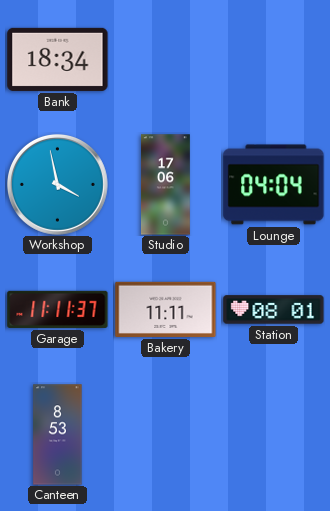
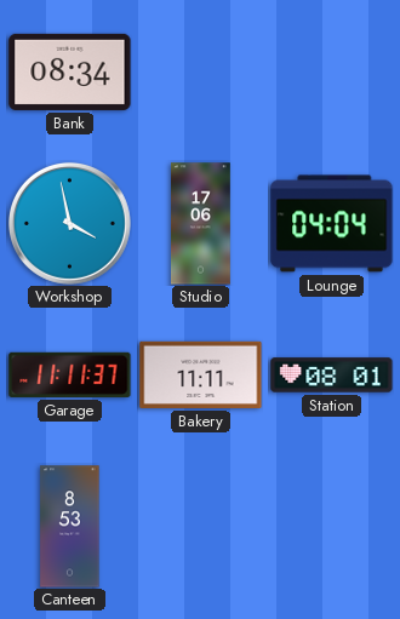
Bank: 18:34 -> 08:34 (70, 71)
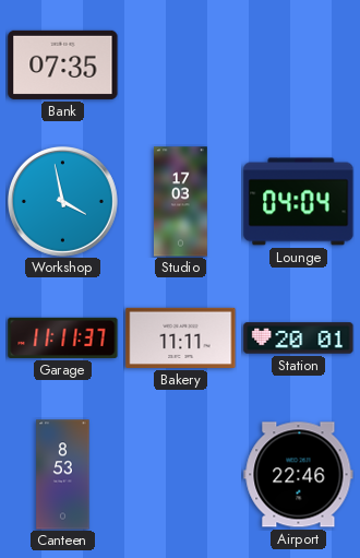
Bank: 08:34 -> 07:35 (63, 64)
Studio: 17:06 -> 17:03 (181, 202)
Station: 08:01 -> 20:01 (299, 339)
Airport: none -> 22:46 (299, 475)
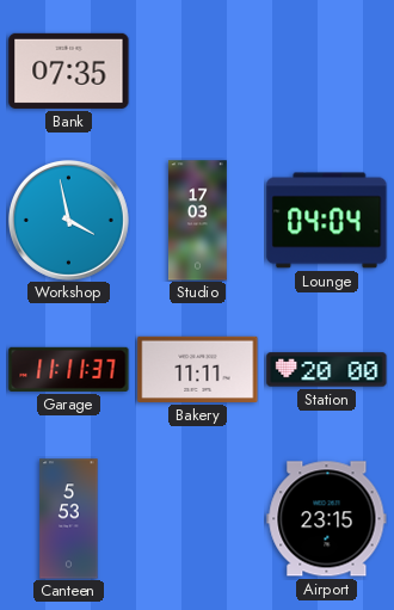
Station: 20:01 -> 20:00 (327, 370)
Canteen: 8:53 -> 5:53 (69, 519)
Airport: 22:46 -> 23:15 (327, 519)
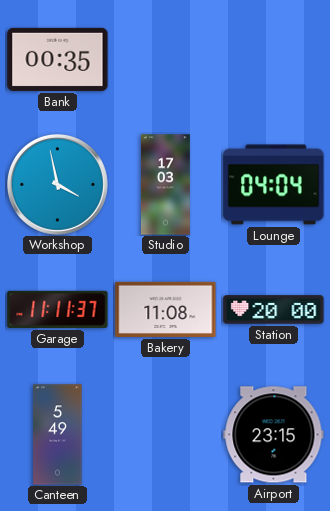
Bank: 07:35 -> 00:35 (58, 59)
Bakery: 11:11 -> 11:08 (166, 309)
Canteen: 5:53 -> 5:49 (58, 435)
